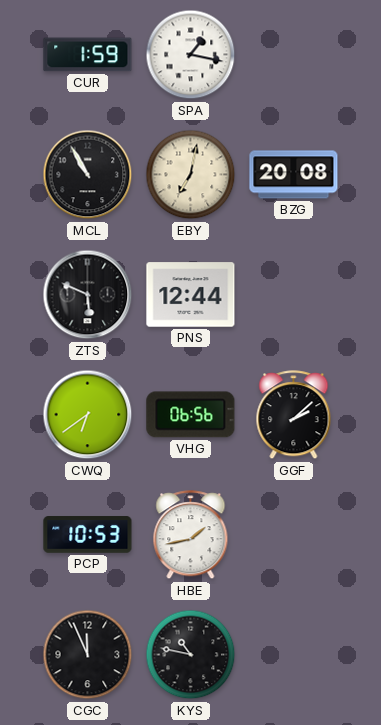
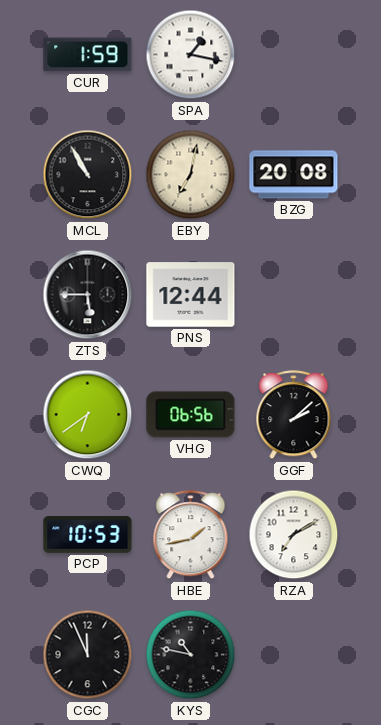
ZTS: 5:49 -> 5:45 (88, 295)
RZA: none -> 7:10 (294, 535)
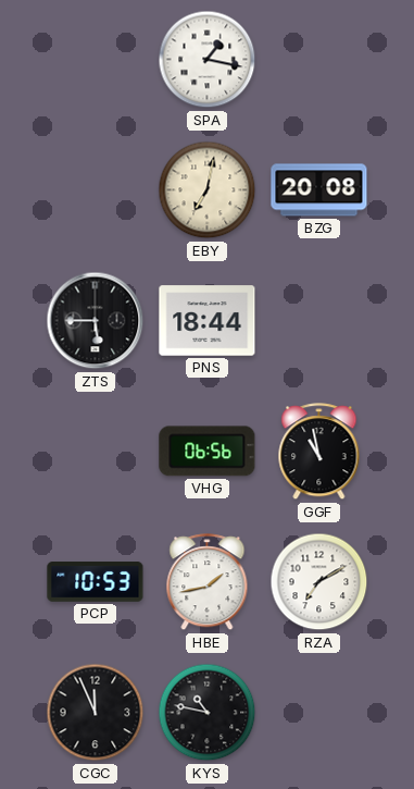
CUR: 1:59 -> none (88, 55)
MCL: 10:55 -> none (88, 175)
PNS: 12:44 -> 18:44 (208, 321)
CWQ: 6:39 -> none (88, 415)
GGF: 2:08 -> 10:58 (319, 452)
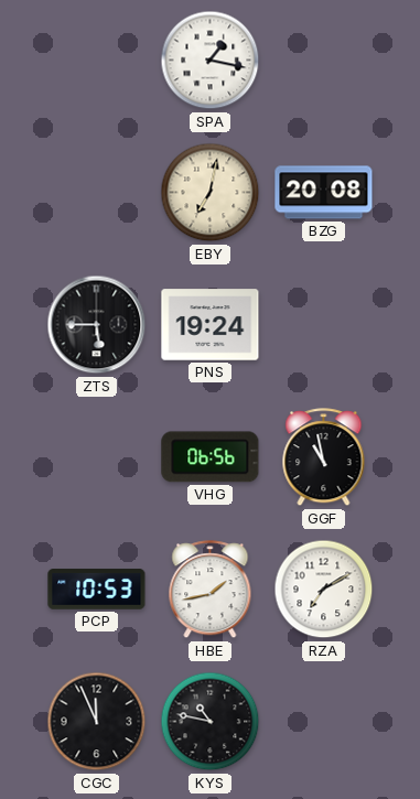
PNS: 18:44 -> 19:24 (211, 325)
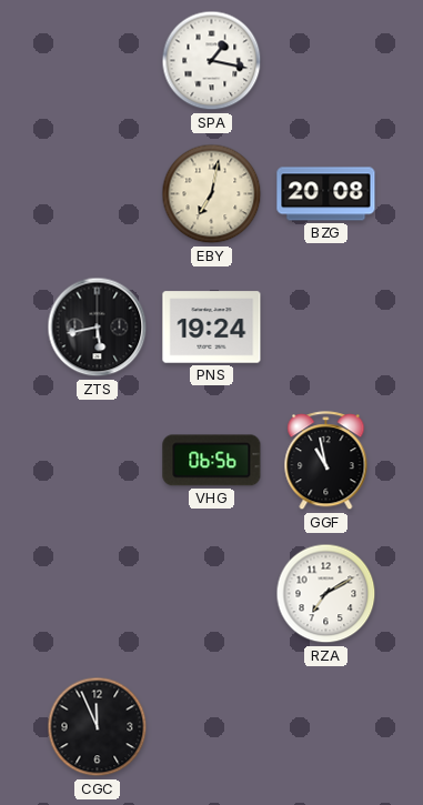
ZTS: 5:45 -> 5:43 (98, 328)
PCP: 10:53 -> none (97, 590)
HBE: 1:43 -> none (211, 590)
KYS: 10:47 -> none (211, 722)
